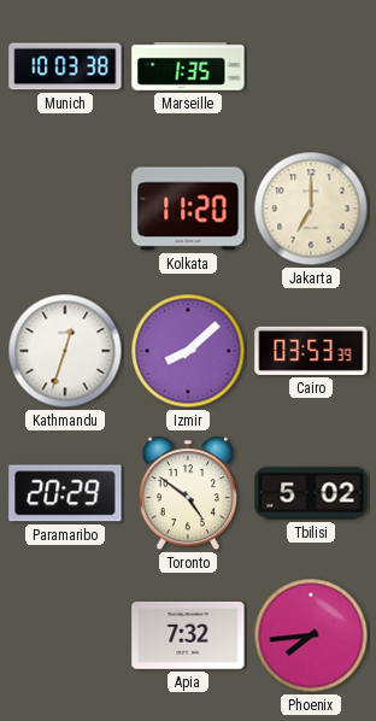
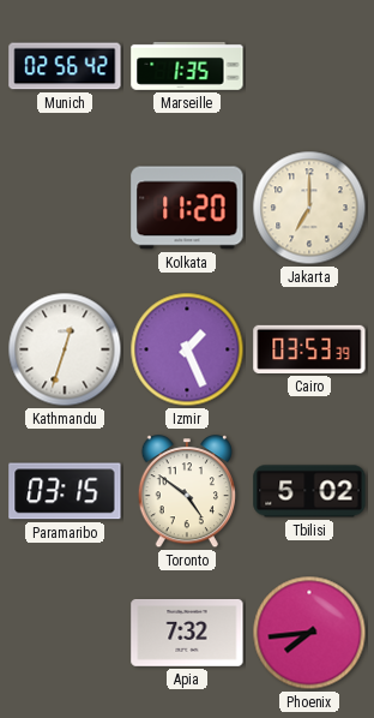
Munich: 10:03 -> 02:56 (65, 66)
Izmir: 8:08 -> 1:26 (187, 349)
Paramaribo: 20:29 -> 03:15 (65, 491)
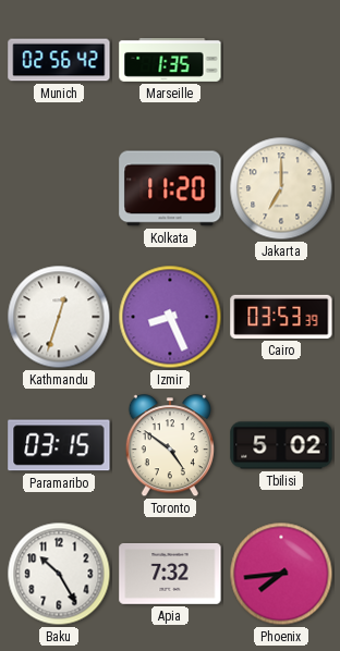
Izmir: 1:26 -> 8:26 (170, 317)
Baku: none -> 10:25 (59, 574)
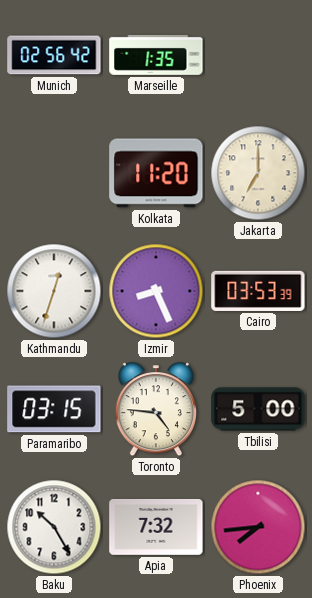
Toronto: 4:51 -> 4:46 (156, 410)
Tbilisi: 5:02 -> 5:00 (258, 409)
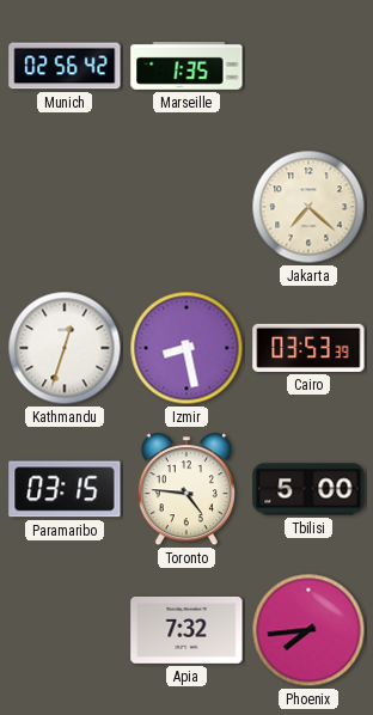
Kolkata: 11:20 -> none (156, 173)
Jakarta: 7:00 -> 7:22 (308, 207)
Izmir: 8:26 -> 8:28 (186, 348)
Baku: 10:25 -> none (54, 527)
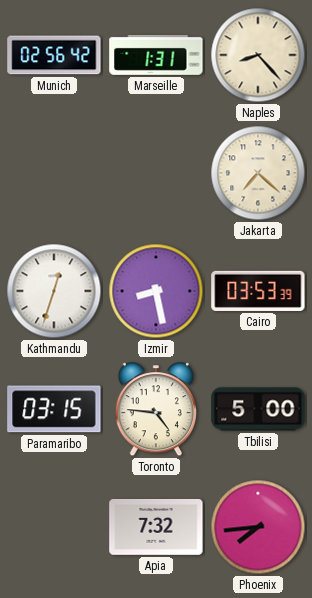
Marseille: 1:35 -> 1:31 (156, 55)
Naples: none -> 8:23 (258, 55)
